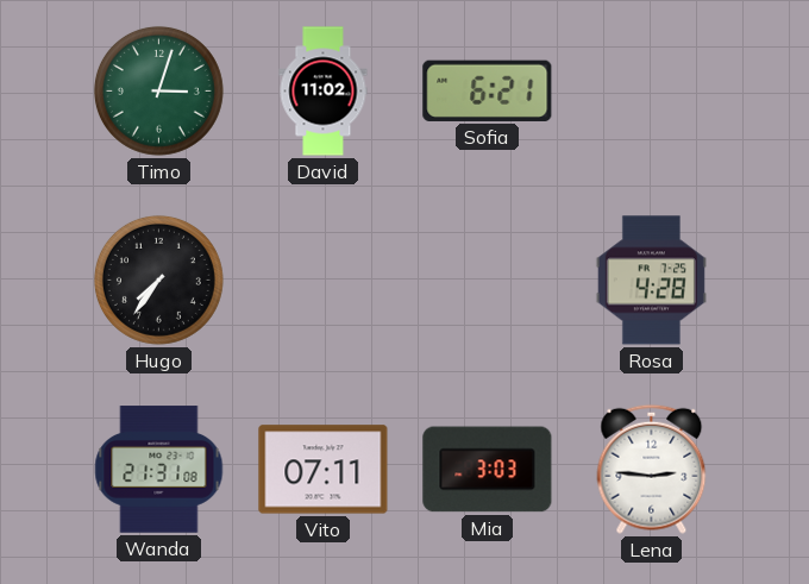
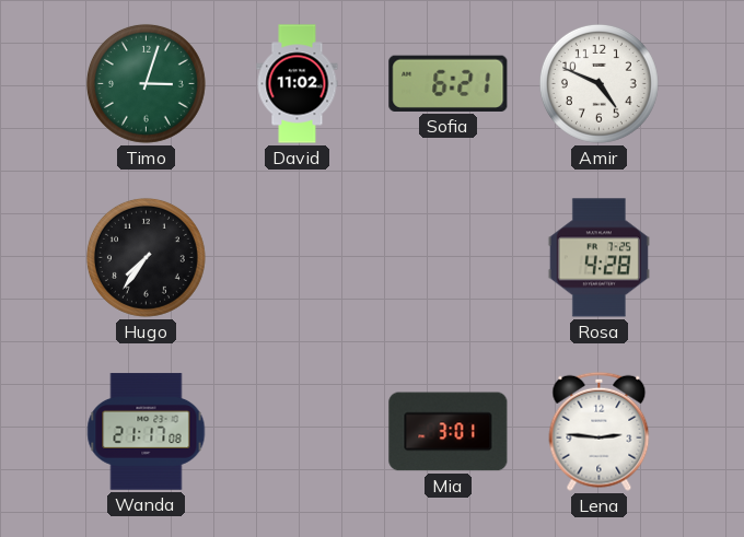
Amir: none -> 4:49 (598, 83)
Wanda: 21:31 -> 21:17 (147, 432)
Vito: 07:11 -> none (324, 470)
Mia: 3:03 -> 3:01 (449, 432)
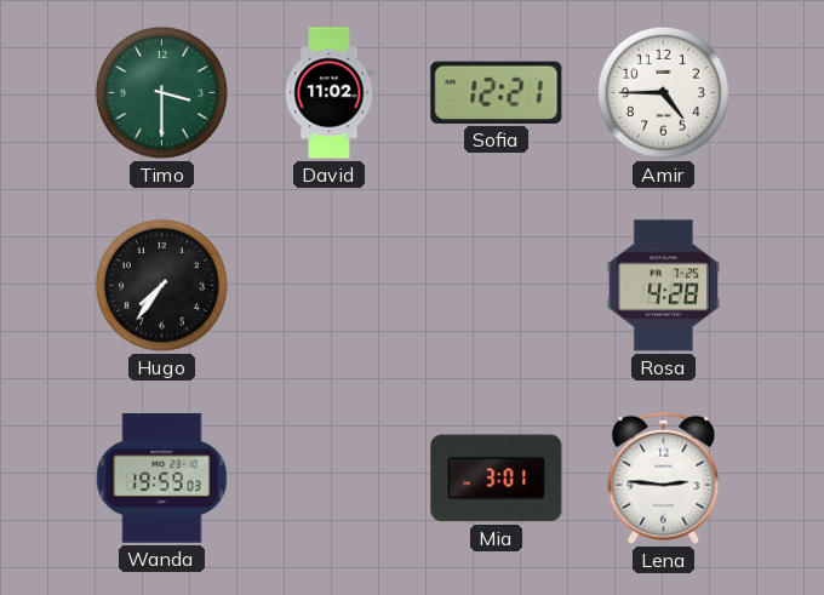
Timo: 3:03 -> 3:30 (161, 92)
Sofia: 6:21 -> 12:21 (497, 92)
Amir: 4:49 -> 4:45 (663, 92)
Wanda: 21:17 -> 19:59 (162, 479)
